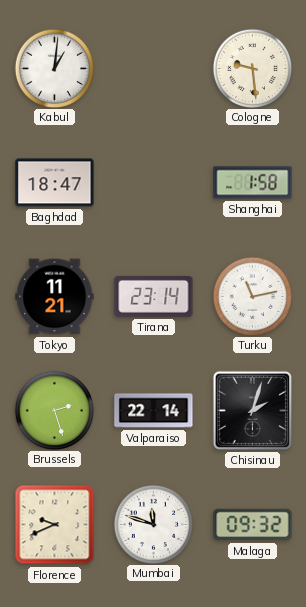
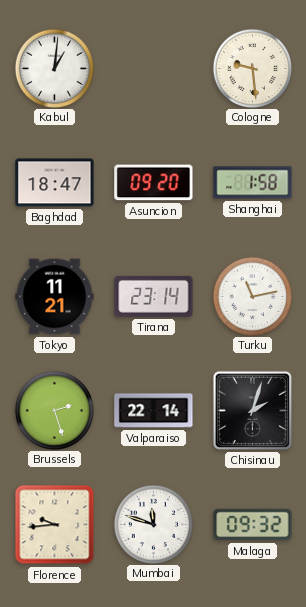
Asuncion: none -> 09:20 (154, 183)
Florence: 9:41 -> 9:44 (55, 525)
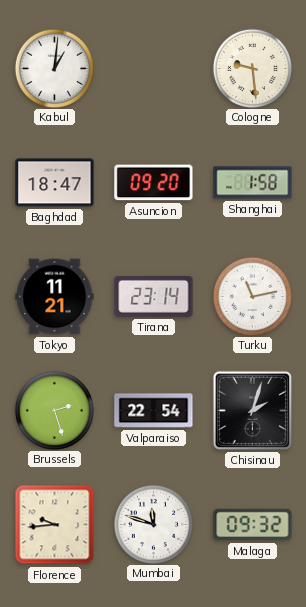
Valparaiso: 22:14 -> 22:54 (154, 411)
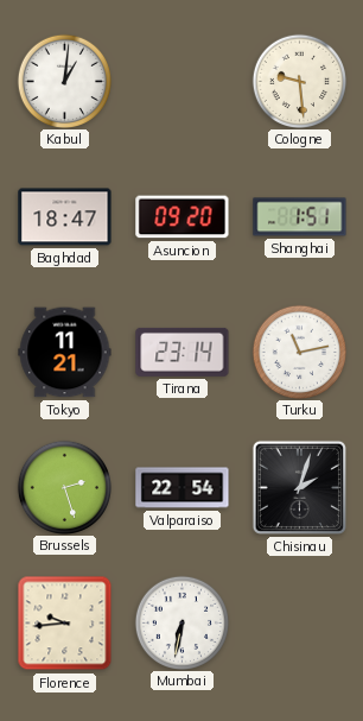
Shanghai: 1:58 -> 1:51 (300, 217)
Mumbai: 11:48 -> 6:32 (181, 622)
Malaga: 09:32 -> none (253, 525)
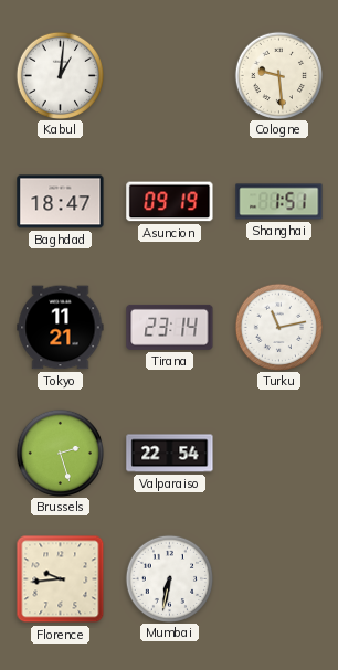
Asuncion: 09:20 -> 09:19 (170, 202)
Chisinau: 2:03 -> none (299, 487)
